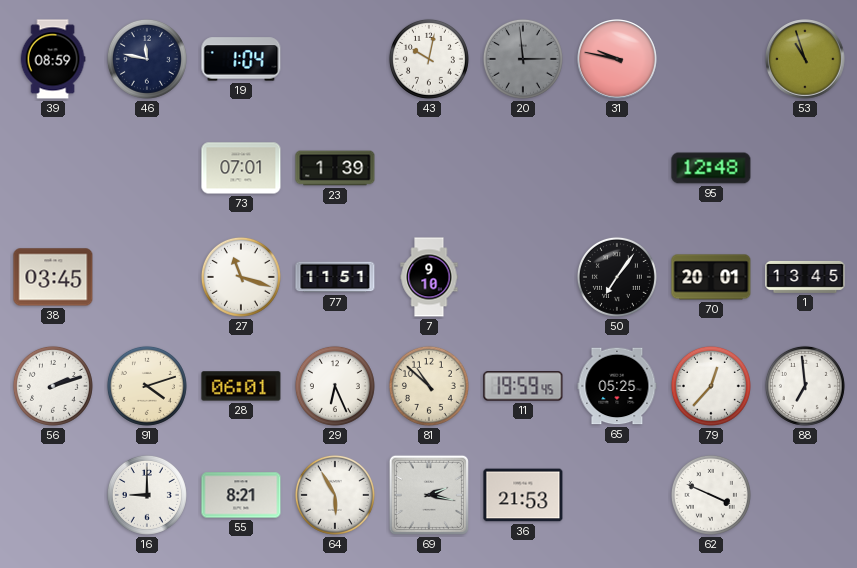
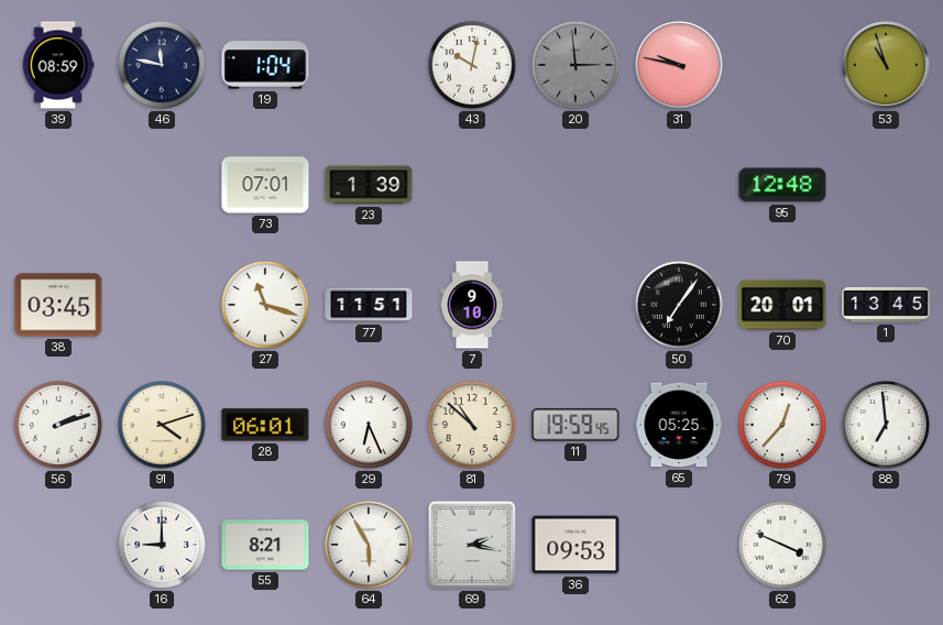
36: 21:53 -> 09:53 (575, 545)
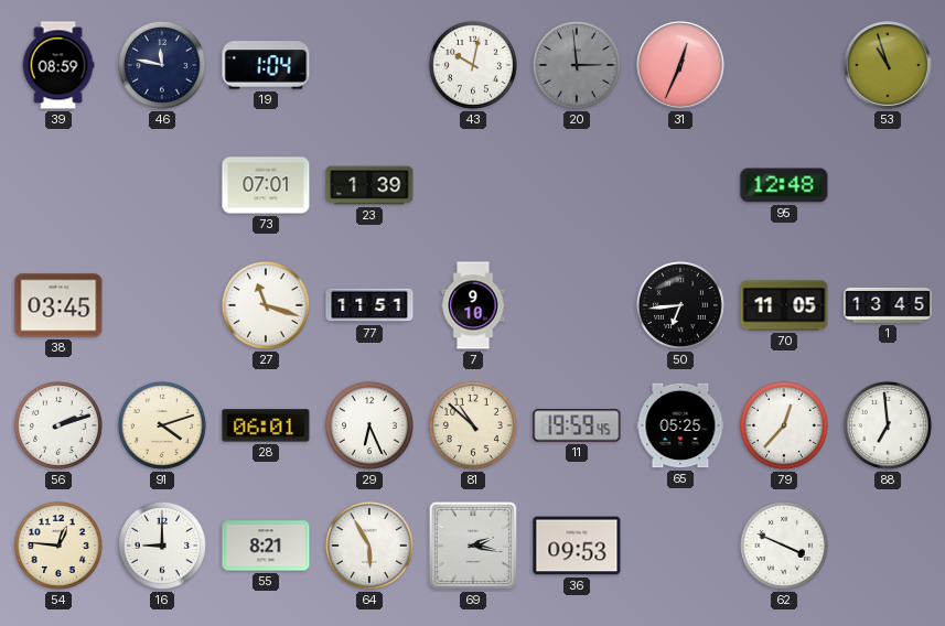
31: 9:47 -> 12:34 (680, 65)
50: 7:06 -> 6:44 (680, 305)
70: 20:01 -> 11:05 (784, 305)
54: none -> 12:46 (58, 546)
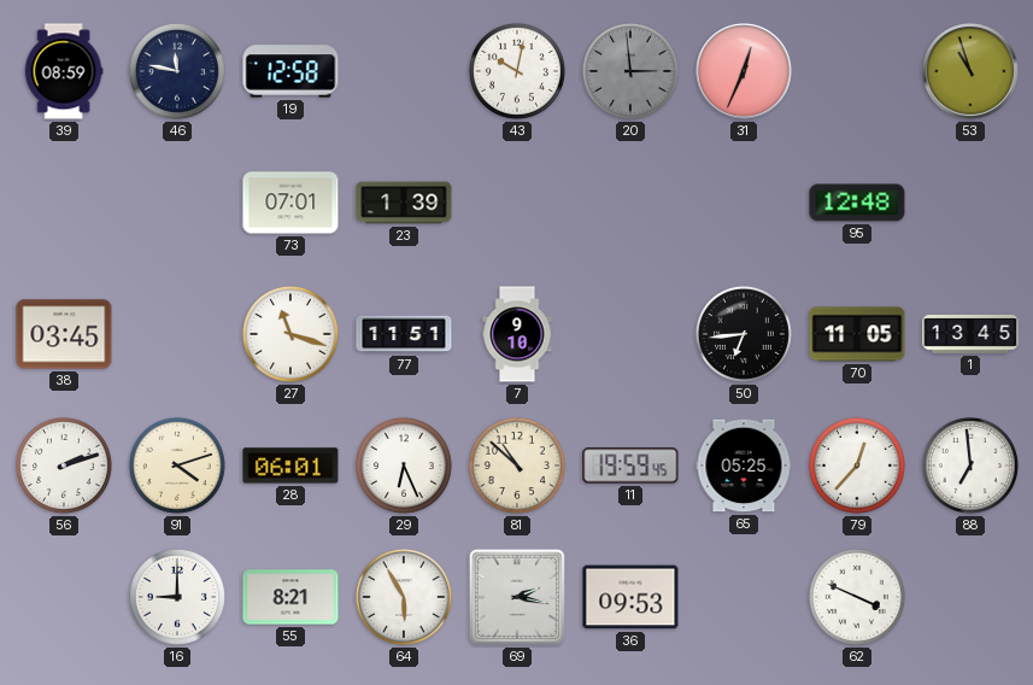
19: 1:04 -> 12:58 (290, 71)
54: 12:46 -> none (58, 546)
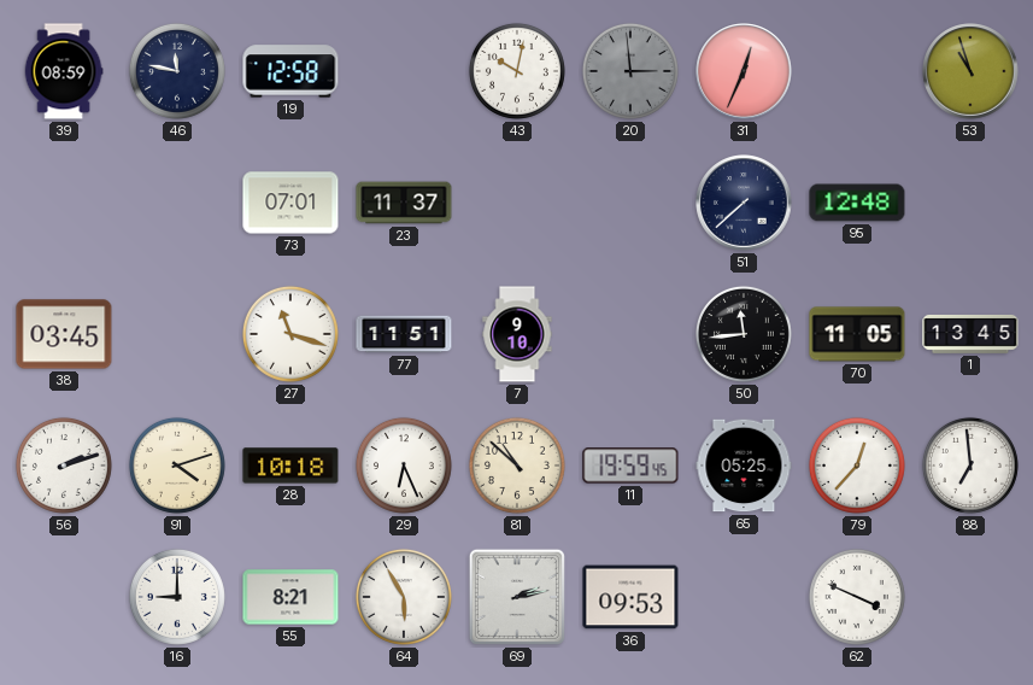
23: 1:39 -> 11:37 (404, 203)
51: none -> 7:38 (744, 203)
50: 6:44 -> 11:44 (744, 334)
28: 06:01 -> 10:18 (290, 466)
69: 2:17 -> 2:13 (517, 597)
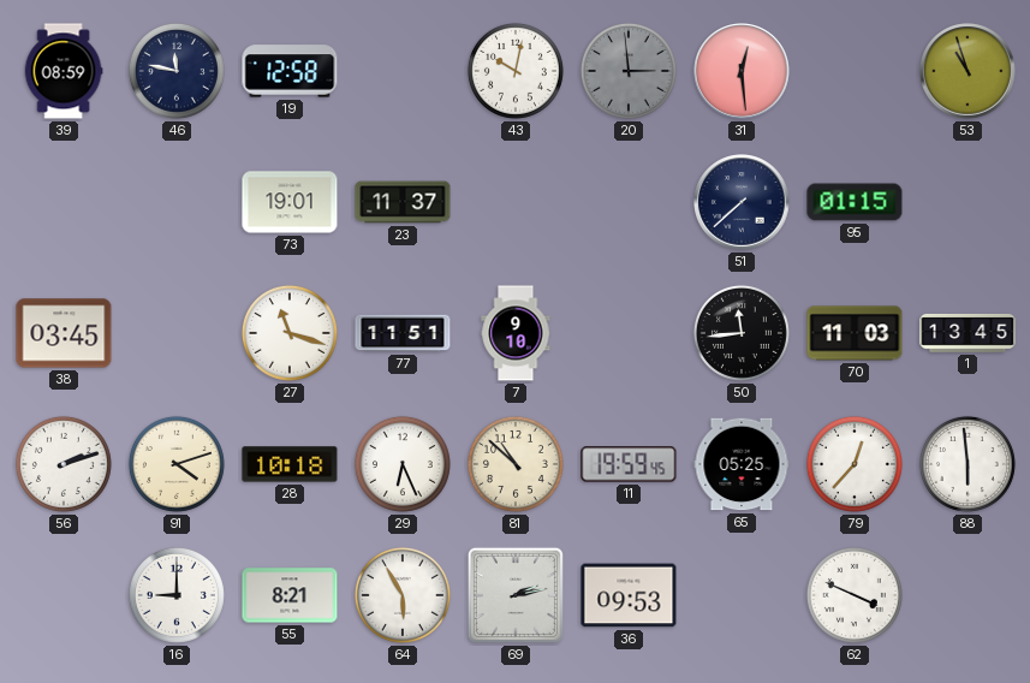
31: 12:34 -> 12:29 (742, 71)
73: 07:01 -> 19:01 (290, 202)
95: 12:48 -> 01:15 (855, 202)
70: 11:05 -> 11:03 (855, 333)
88: 6:59 -> 5:59 (968, 464)
